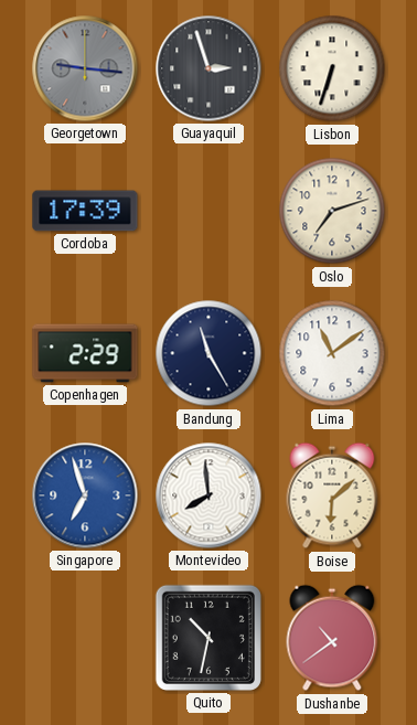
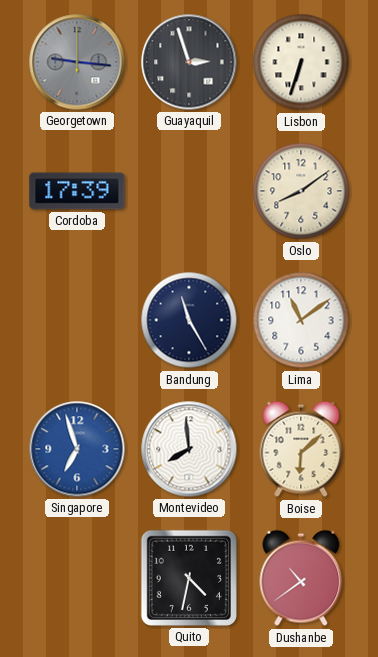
Oslo: 7:12 -> 8:09 (301, 191)
Copenhagen: 2:29 -> none (85, 353)
Quito: 10:32 -> 4:32 (189, 578)
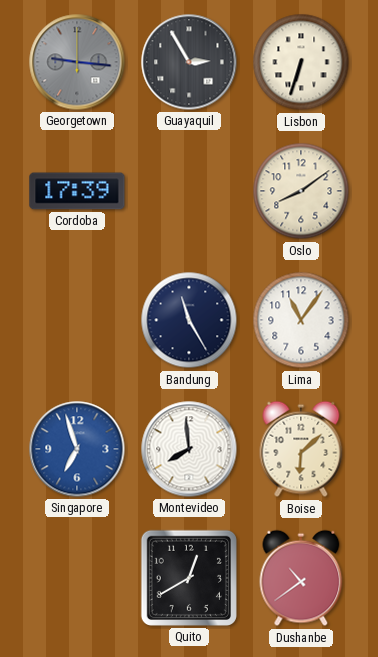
Guayaquil: 2:57 -> 2:55 (189, 62)
Lima: 11:09 -> 11:06 (301, 320)
Quito: 4:32 -> 12:40 (189, 578)
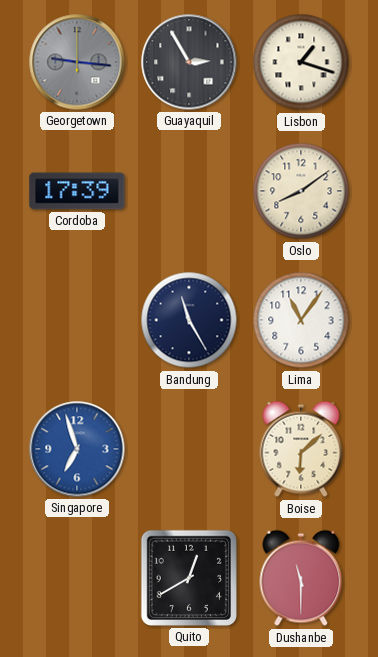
Lisbon: 6:33 -> 1:18 (301, 62)
Montevideo: 7:59 -> none (189, 449)
Dushanbe: 10:39 -> 11:30 (301, 578)
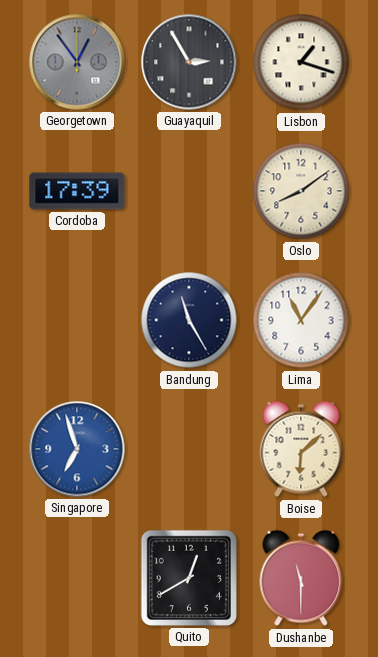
Georgetown: 9:16 -> 12:54 (77, 62)
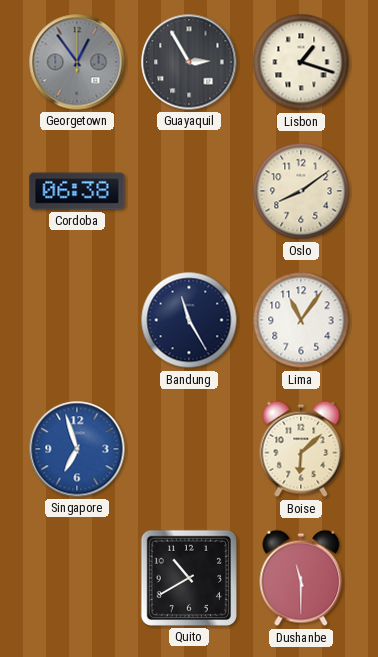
Cordoba: 17:39 -> 06:38 (77, 191)
Quito: 12:40 -> 10:40 (189, 578)
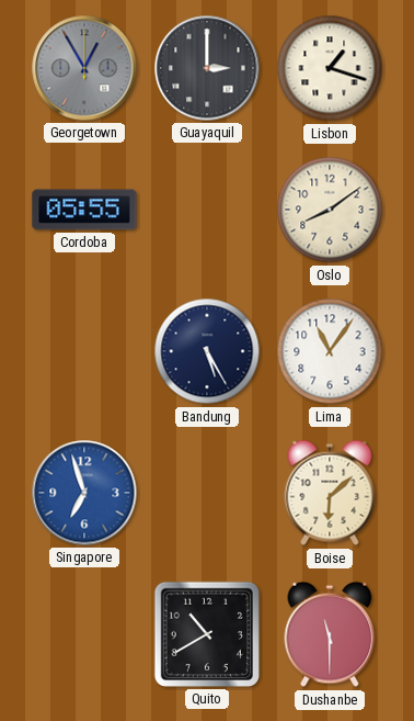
Georgetown: 12:54 -> 12:55 (84, 68)
Guayaquil: 2:55 -> 3:00 (207, 68)
Cordoba: 06:38 -> 05:55 (84, 210)
Bandung: 11:25 -> 5:25 (207, 351)
